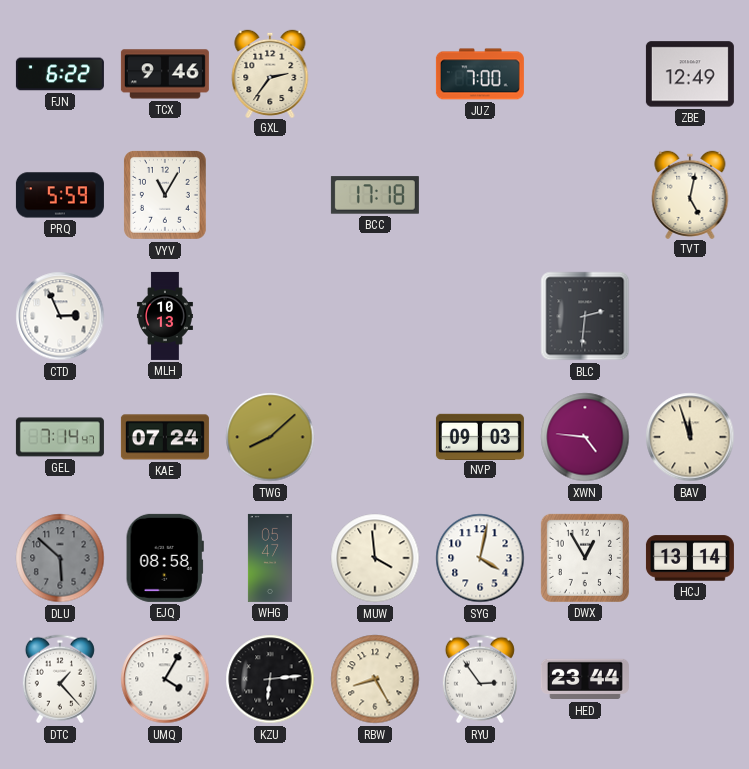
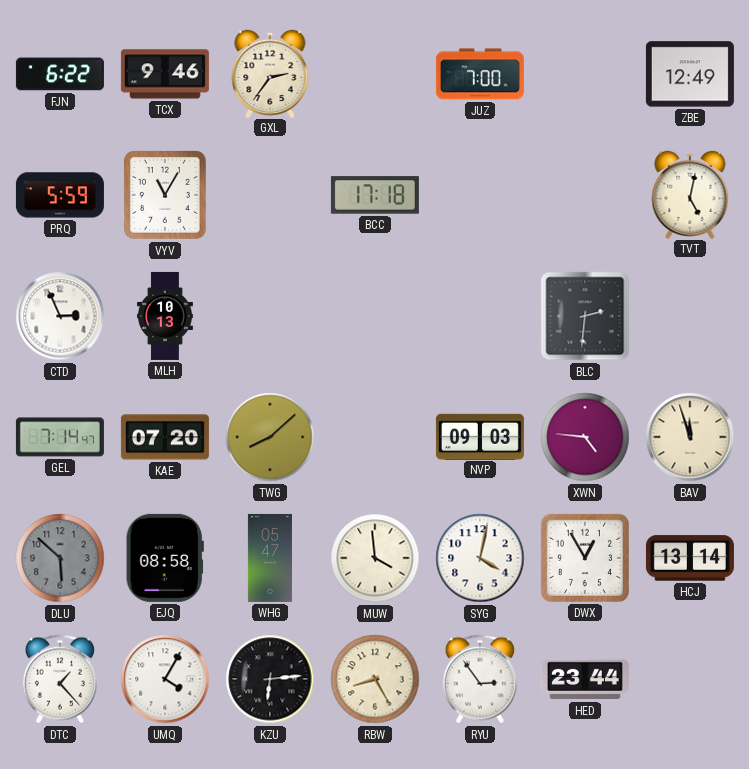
KAE: 07:24 -> 07:20 (165, 437)
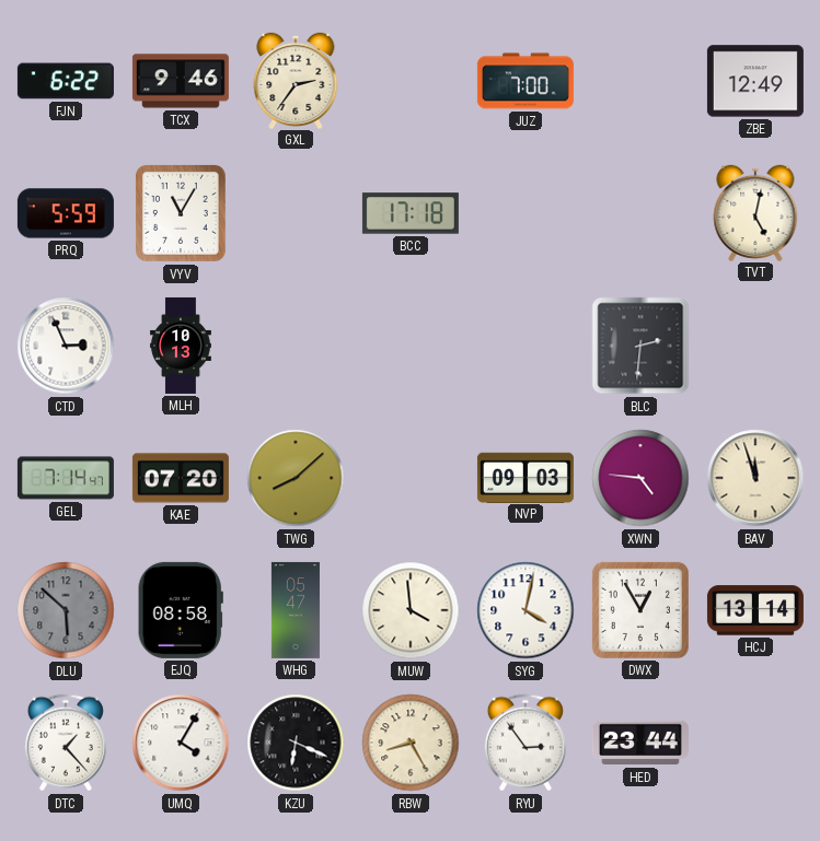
KZU: 6:14 -> 6:19 (296, 743)
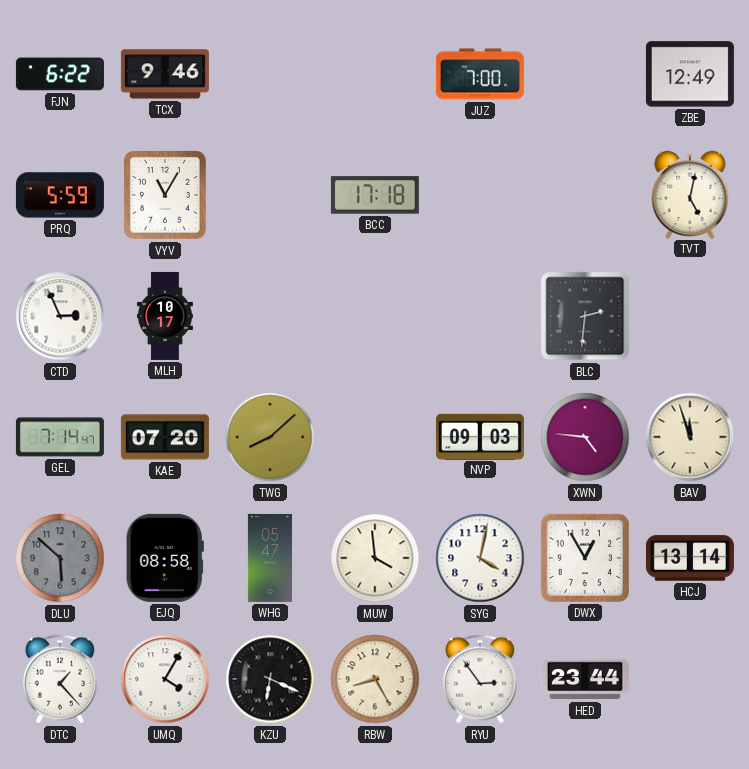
GXL: 2:36 -> none (296, 80)
MLH: 10:13 -> 10:17 (165, 316)
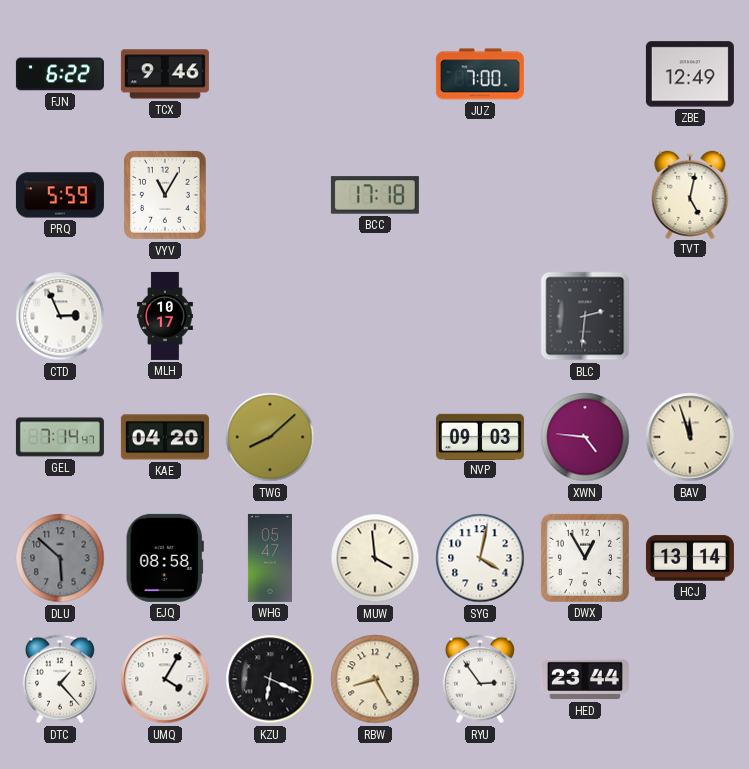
KAE: 07:20 -> 04:20 (165, 437)
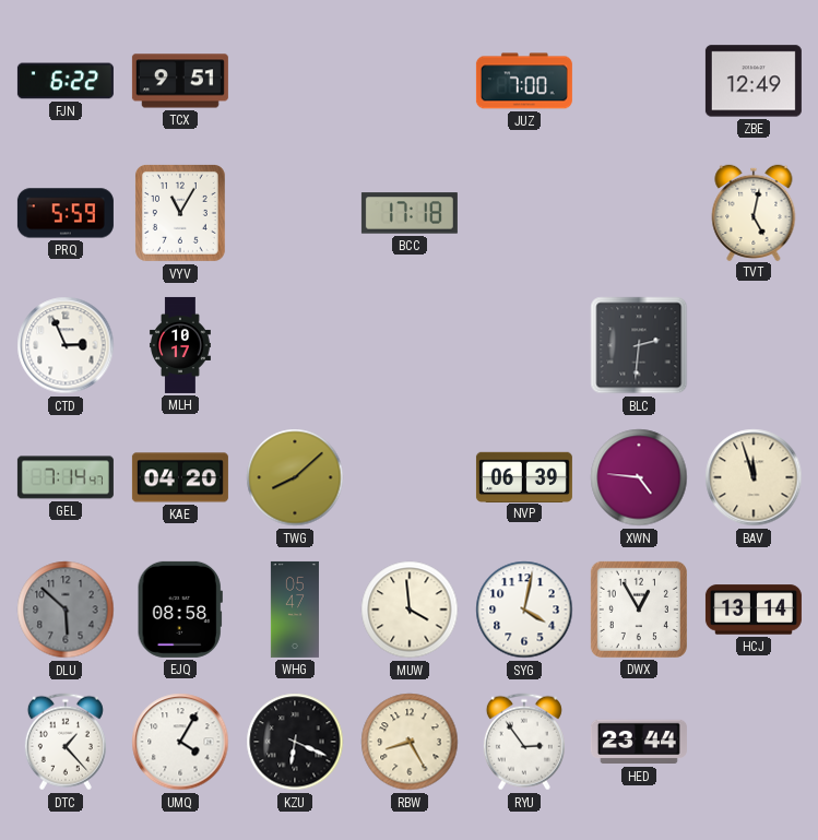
TCX: 9:46 -> 9:51 (180, 81)
NVP: 09:03 -> 06:39 (524, 476)
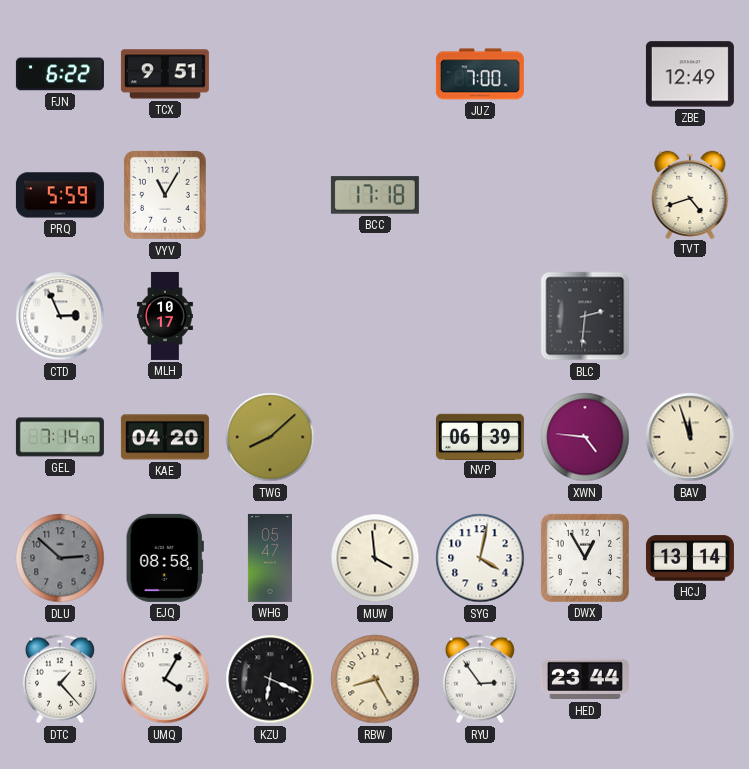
TVT: 5:02 -> 4:42 (690, 194)
DLU: 5:52 -> 2:52 (60, 558)
